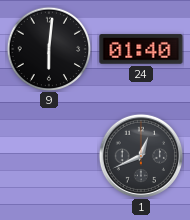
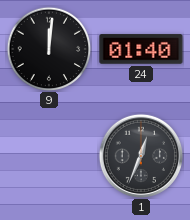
9: 6:01 -> 12:01 (49, 49)
1: 12:41 -> 12:34 (140, 155)
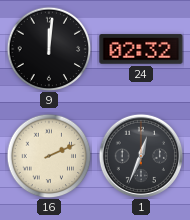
24: 01:40 -> 02:32 (141, 49)
16: none -> 2:11 (49, 156)
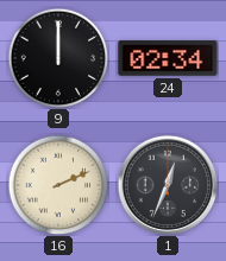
9: 12:01 -> 12:00 (58, 58)
24: 02:32 -> 02:34 (168, 58)
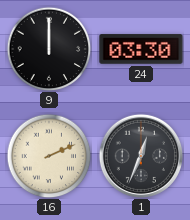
24: 02:34 -> 03:30 (141, 49)
